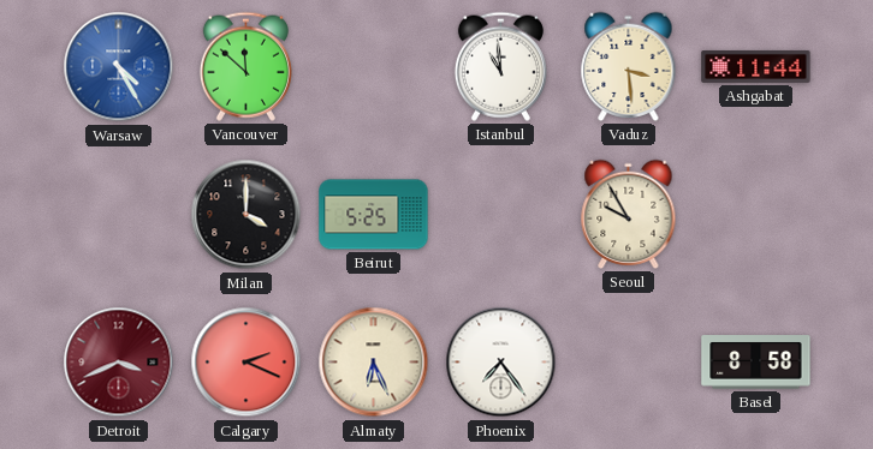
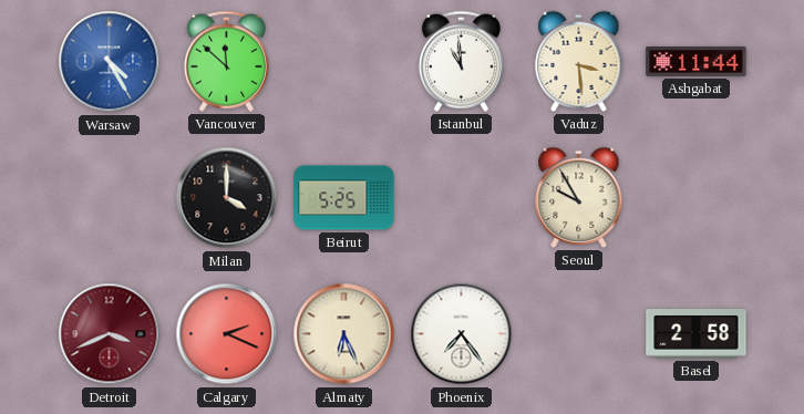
Basel: 8:58 -> 2:58 (697, 334)
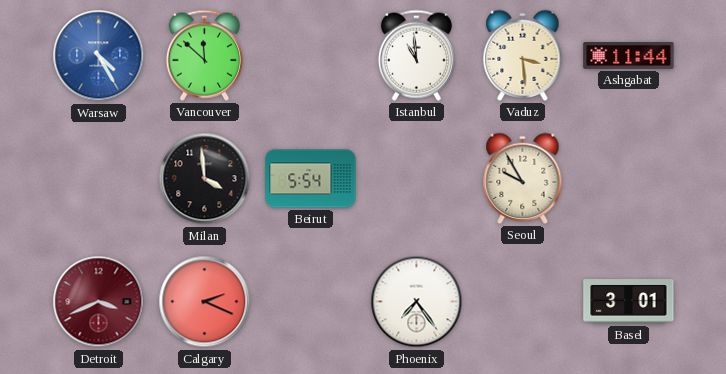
Milan: 4:00 -> 3:59 (205, 179)
Beirut: 5:25 -> 5:54 (311, 179)
Almaty: 6:26 -> none (344, 334)
Basel: 2:58 -> 3:01 (629, 302)
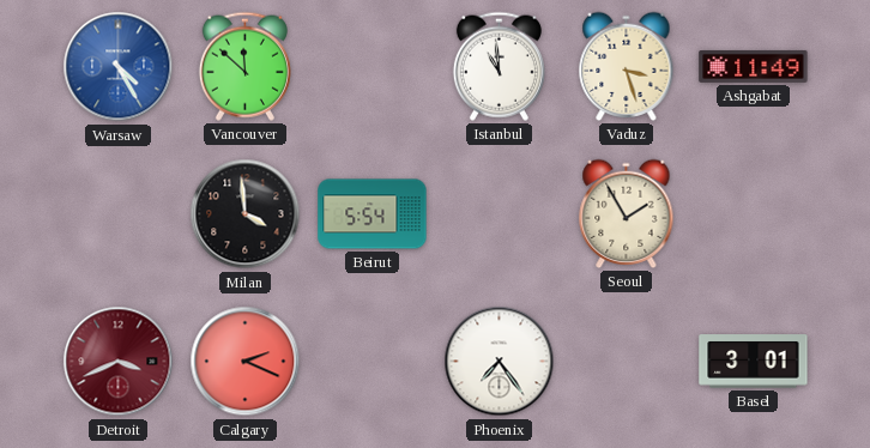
Vaduz: 3:29 -> 3:27 (627, 66)
Ashgabat: 11:44 -> 11:49 (754, 66)
Seoul: 9:55 -> 1:55 (627, 213)
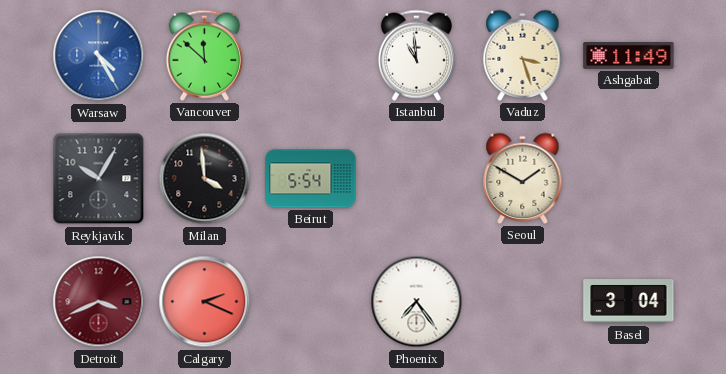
Reykjavik: none -> 10:05 (99, 179)
Seoul: 1:55 -> 1:50 (523, 178)
Basel: 3:01 -> 3:04 (629, 302)
